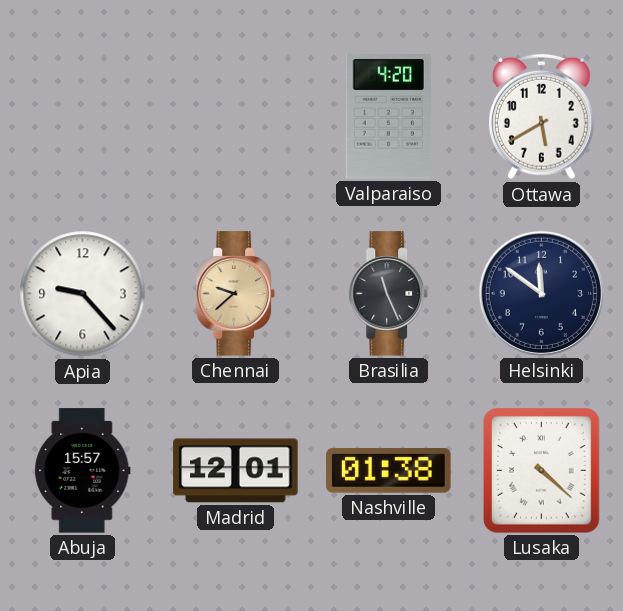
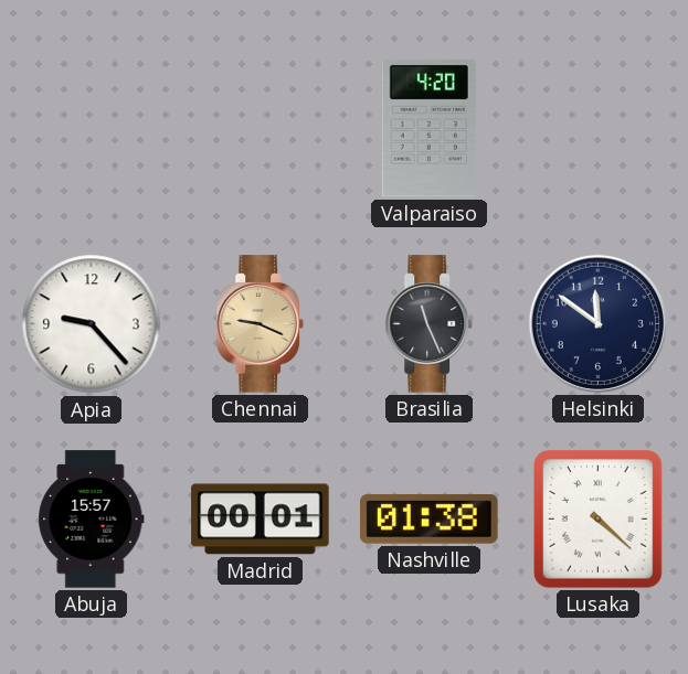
Ottawa: 5:40 -> none (541, 117)
Chennai: 9:38 -> 9:19 (261, 324)
Madrid: 12:01 -> 00:01 (261, 520)
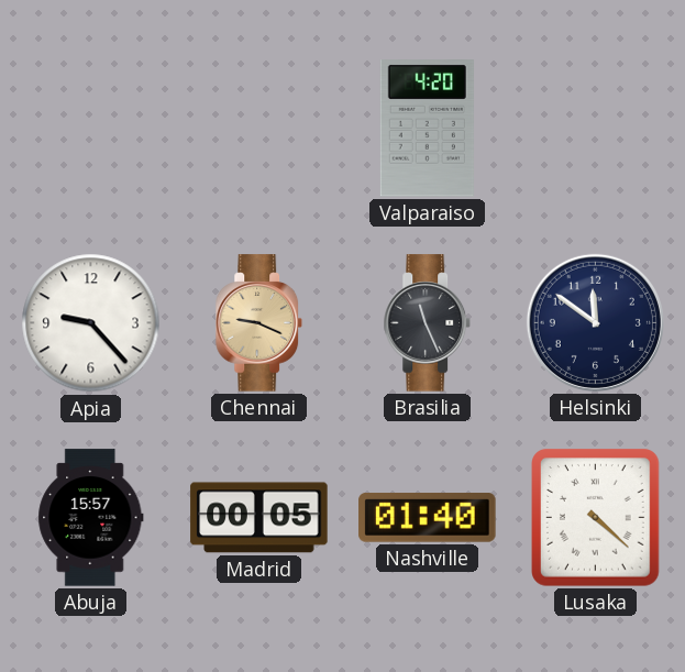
Madrid: 00:01 -> 00:05 (259, 518)
Nashville: 01:38 -> 01:40 (428, 518)
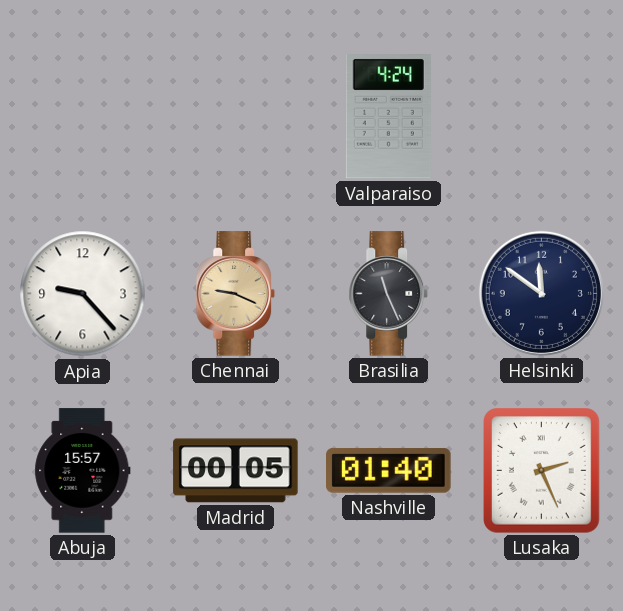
Valparaiso: 4:20 -> 4:24 (388, 117)
Lusaka: 4:22 -> 2:26 (542, 471)
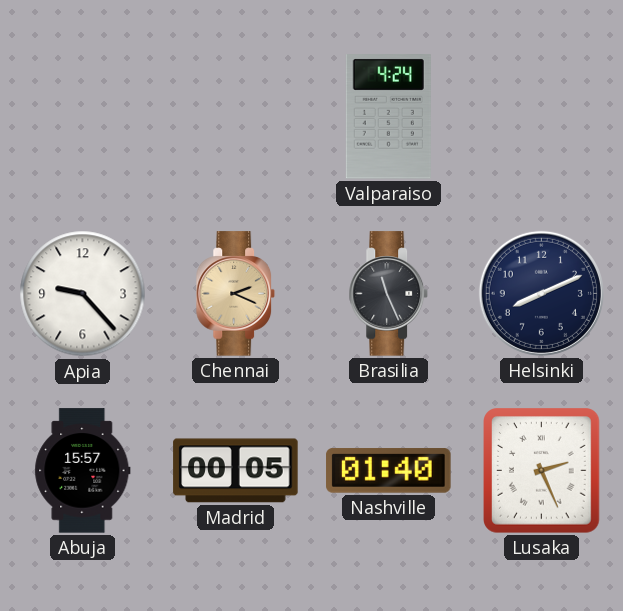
Chennai: 9:19 -> 2:19 (236, 294)
Helsinki: 11:51 -> 8:11 (541, 293)
